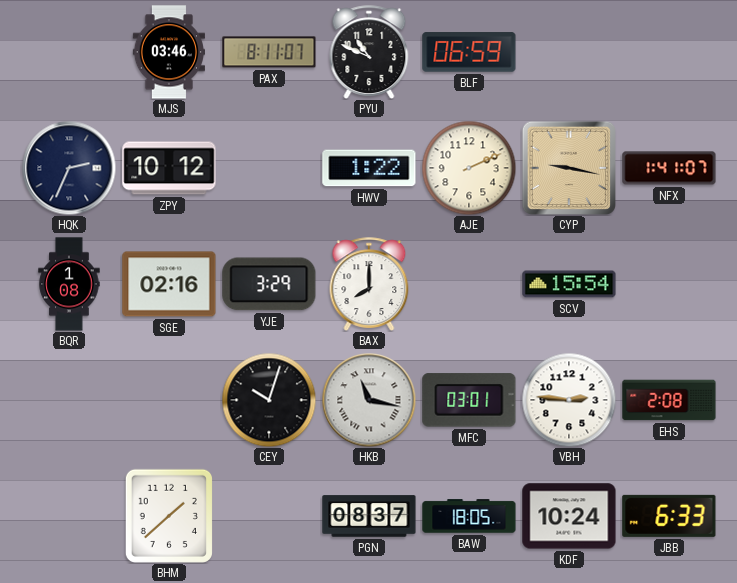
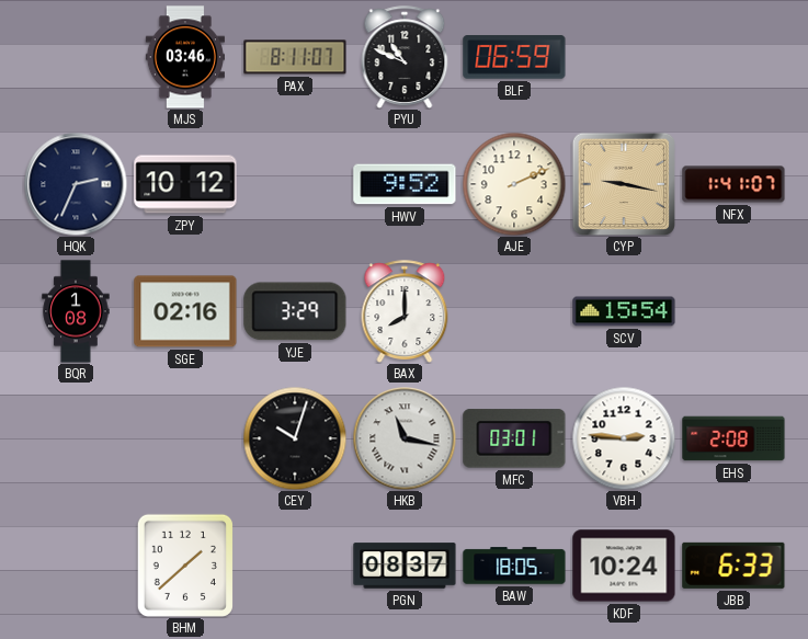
HWV: 1:22 -> 9:52 (405, 184)
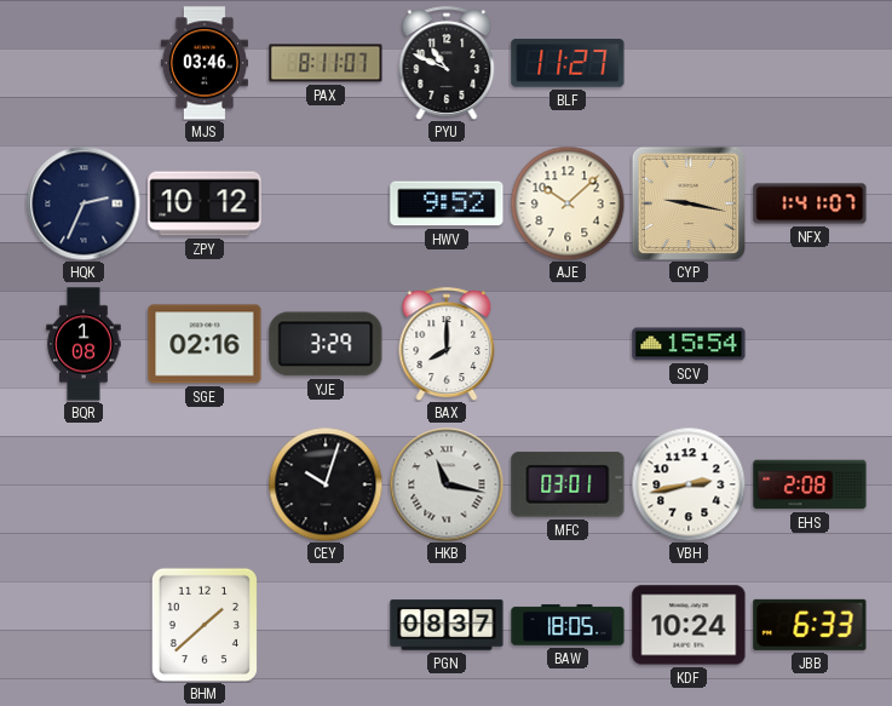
BLF: 06:59 -> 11:27 (568, 63)
AJE: 2:11 -> 10:08 (568, 203)
VBH: 2:46 -> 2:43 (689, 484)
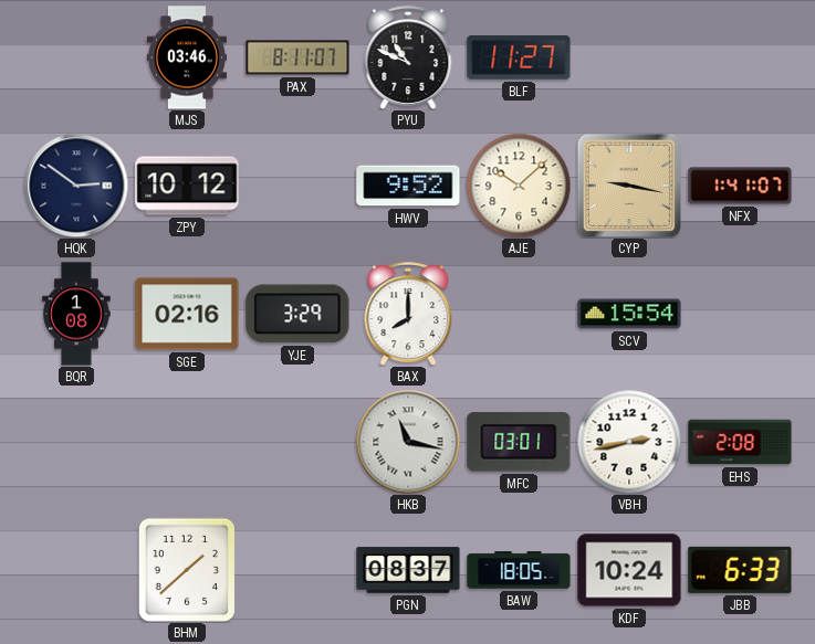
HQK: 2:34 -> 2:51 (76, 186)
CEY: 10:03 -> none (326, 484)
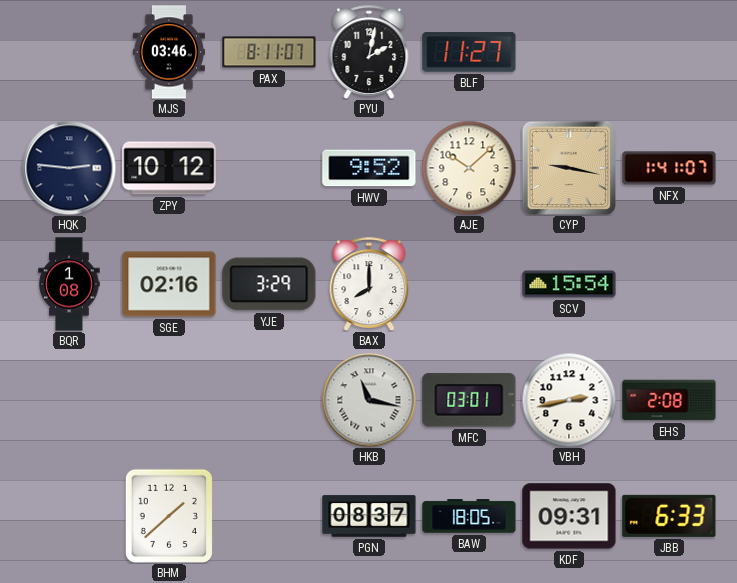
PYU: 10:49 -> 2:02 (369, 52)
HQK: 2:51 -> 2:46 (69, 168)
KDF: 10:24 -> 09:31 (569, 516)
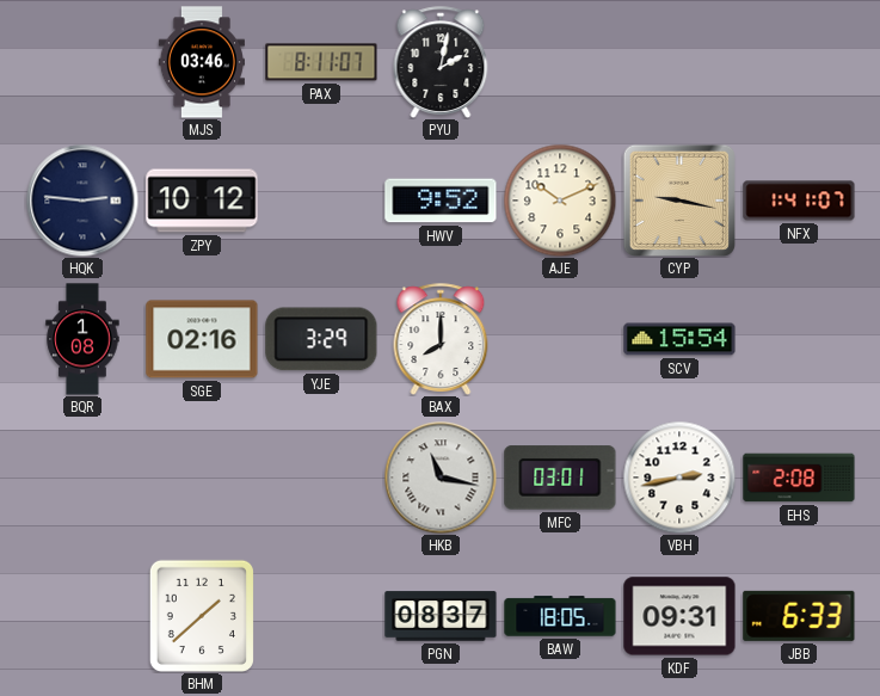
BLF: 11:27 -> none (469, 52)
AJE: 10:08 -> 10:11 (560, 201)
